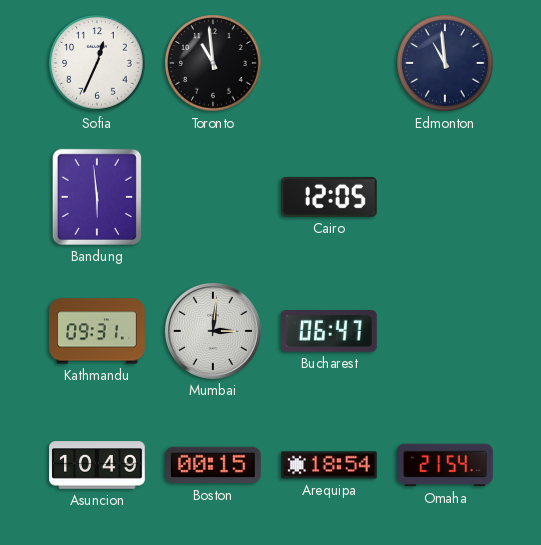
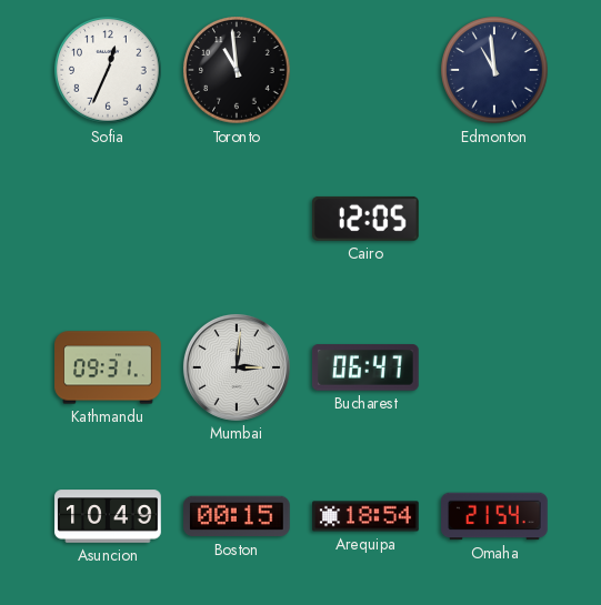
Bandung: 5:59 -> none (97, 197)
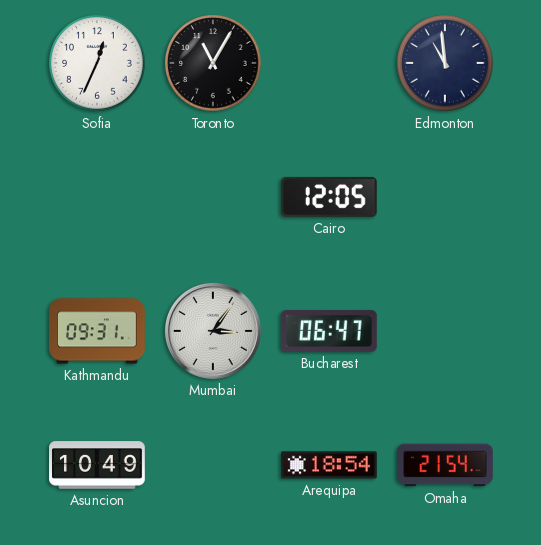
Toronto: 10:59 -> 11:05 (213, 63)
Mumbai: 3:01 -> 3:06 (213, 331)
Boston: 00:15 -> none (238, 516)
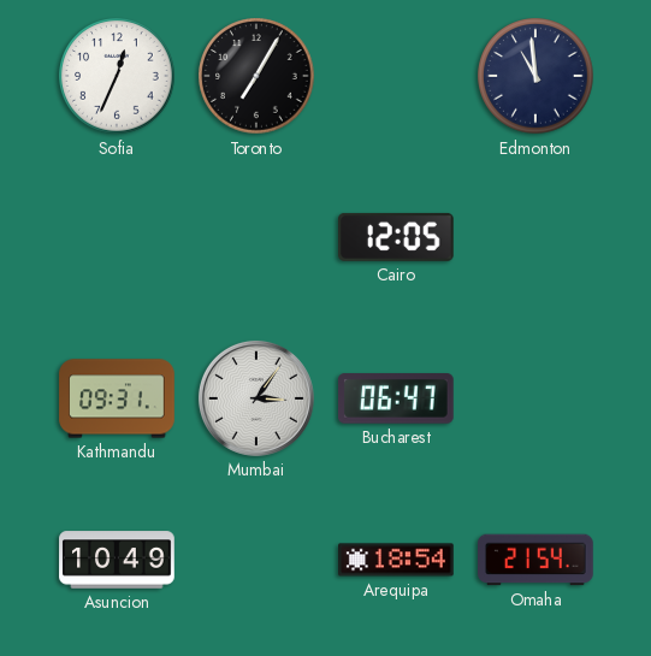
Toronto: 11:05 -> 7:05 (256, 76)
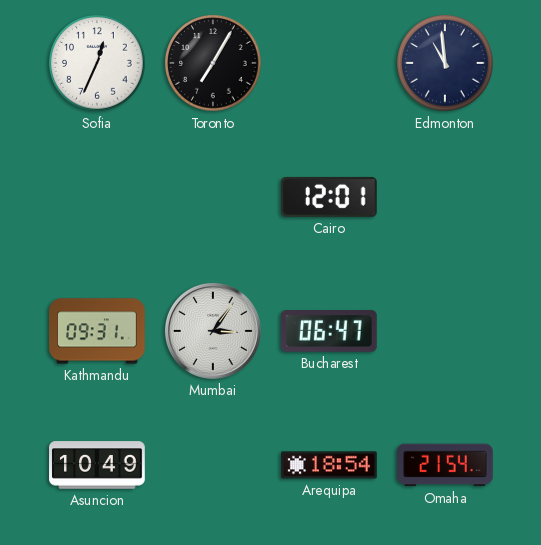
Cairo: 12:05 -> 12:01 (330, 197)
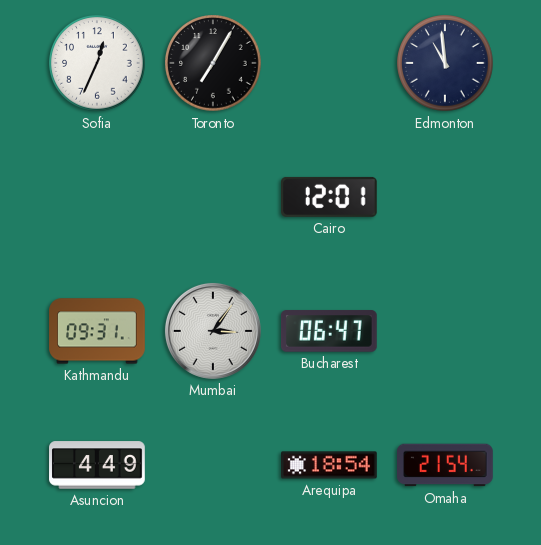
Asuncion: 10:49 -> 4:49 (97, 465)
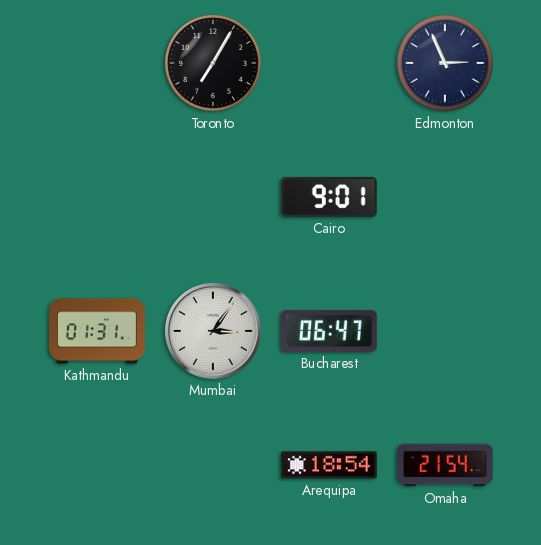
Sofia: 12:34 -> none (97, 63)
Edmonton: 10:59 -> 2:56 (445, 63)
Cairo: 12:01 -> 9:01 (330, 197)
Kathmandu: 09:31 -> 01:31 (97, 331)
Asuncion: 4:49 -> none (97, 465)
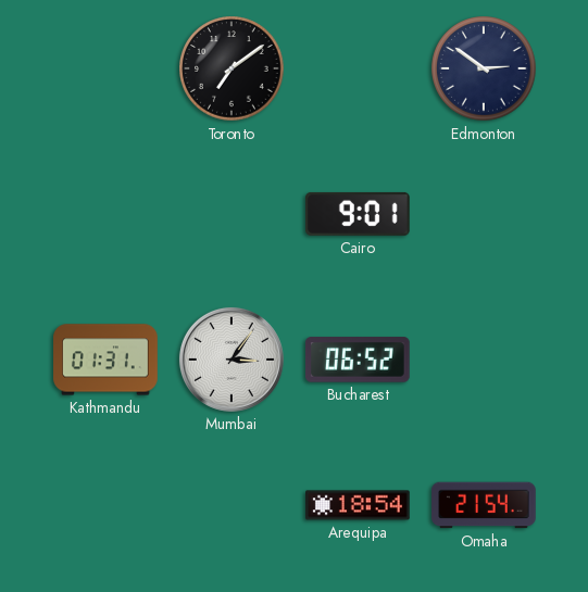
Toronto: 7:05 -> 7:09 (232, 68)
Edmonton: 2:56 -> 2:51 (484, 68)
Bucharest: 06:47 -> 06:52 (359, 360)
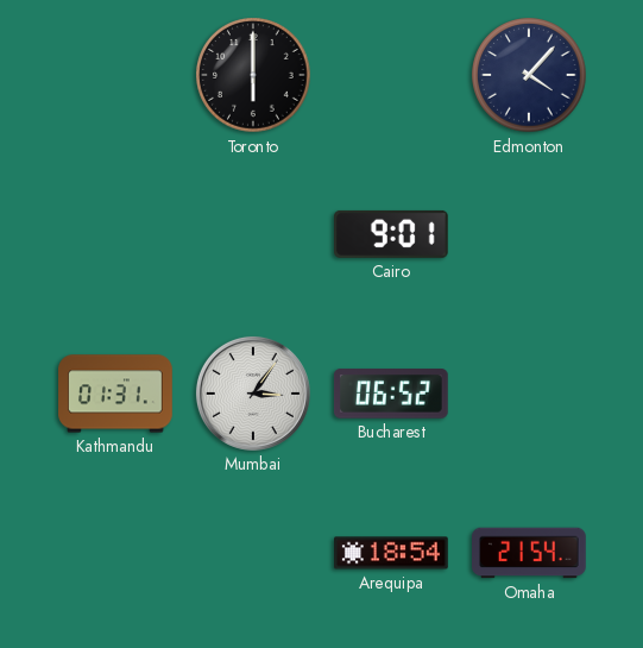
Toronto: 7:09 -> 6:00 (253, 75)
Edmonton: 2:51 -> 4:07 (529, 75)
